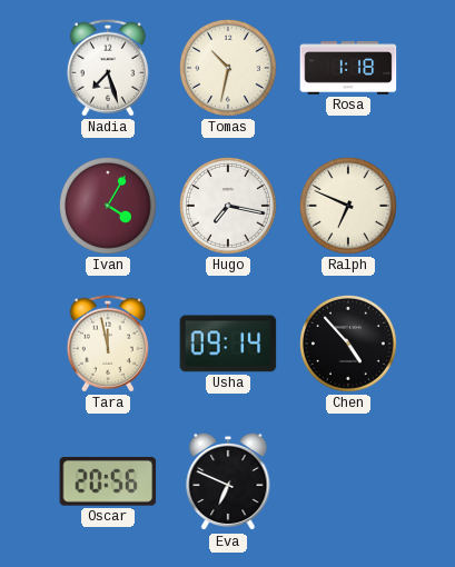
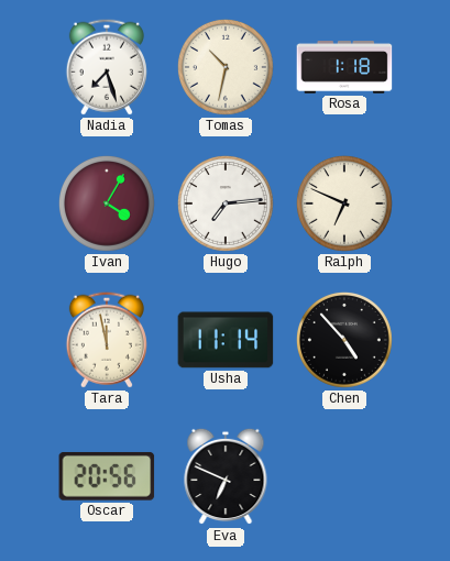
Hugo: 7:17 -> 7:14 (226, 204)
Usha: 09:14 -> 11:14 (226, 340)
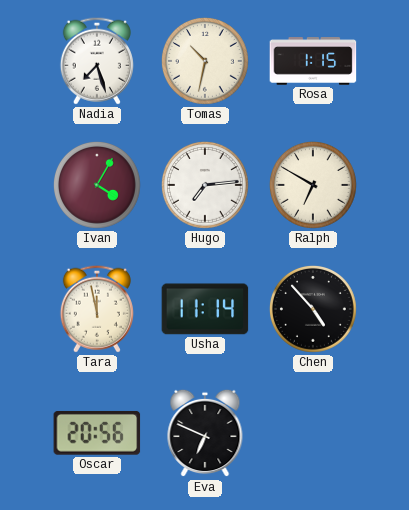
Rosa: 1:18 -> 1:15 (313, 61)
Ralph: 6:49 -> 6:50 (313, 185)
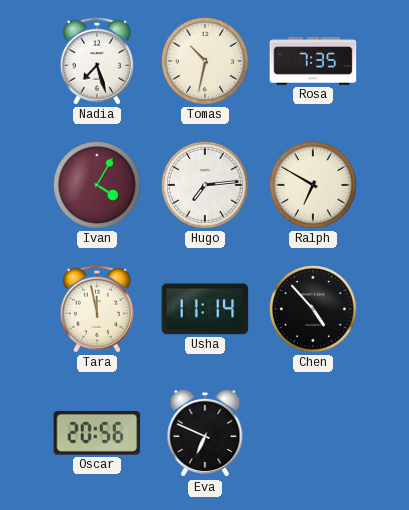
Rosa: 1:15 -> 7:35 (313, 61)
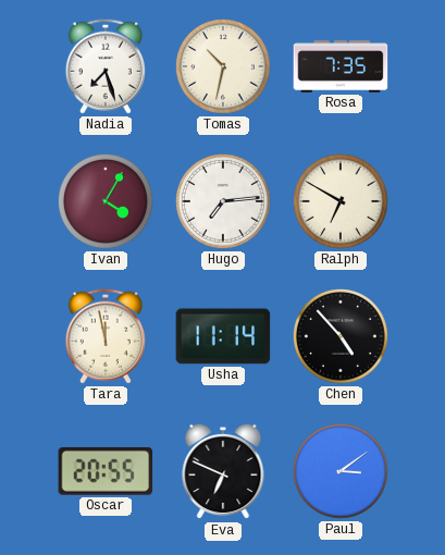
Oscar: 20:56 -> 20:55 (106, 471)
Paul: none -> 3:09 (341, 471)
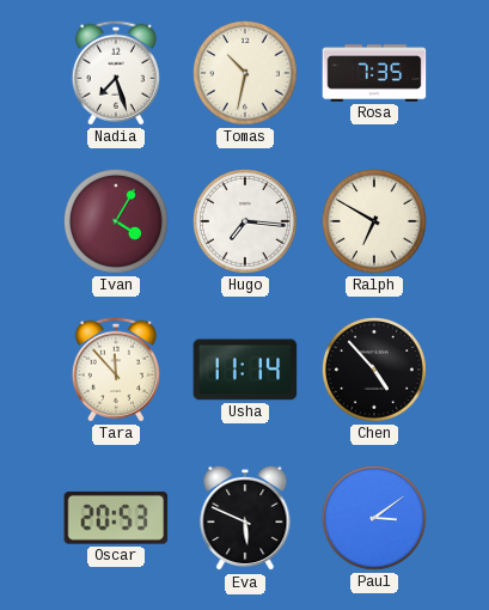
Hugo: 7:14 -> 7:16 (245, 221)
Tara: 11:58 -> 11:53 (116, 370)
Oscar: 20:55 -> 20:53 (116, 518)
Eva: 6:49 -> 5:49 (245, 518)
